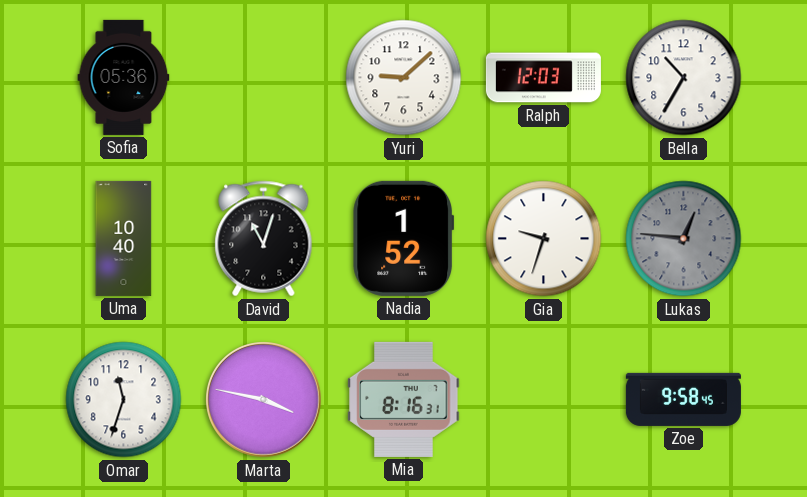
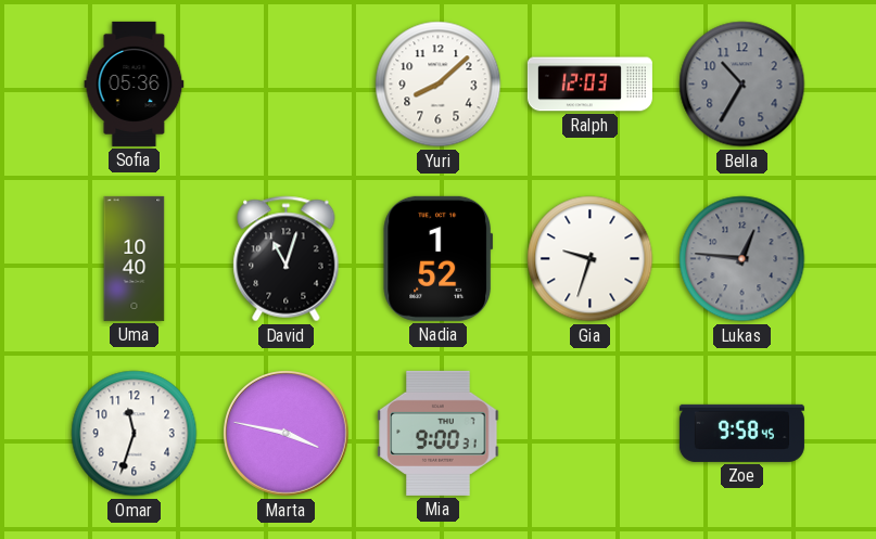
Yuri: 9:08 -> 8:08 (439, 85)
Bella dial: white -> grey (742, 85)
Mia: 8:16 -> 9:00 (439, 433)
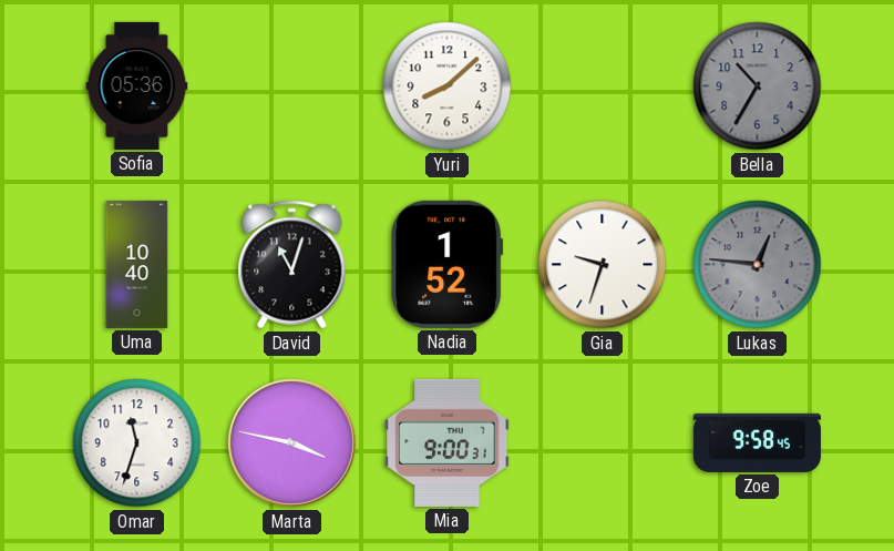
Ralph: 12:03 -> none (589, 85)
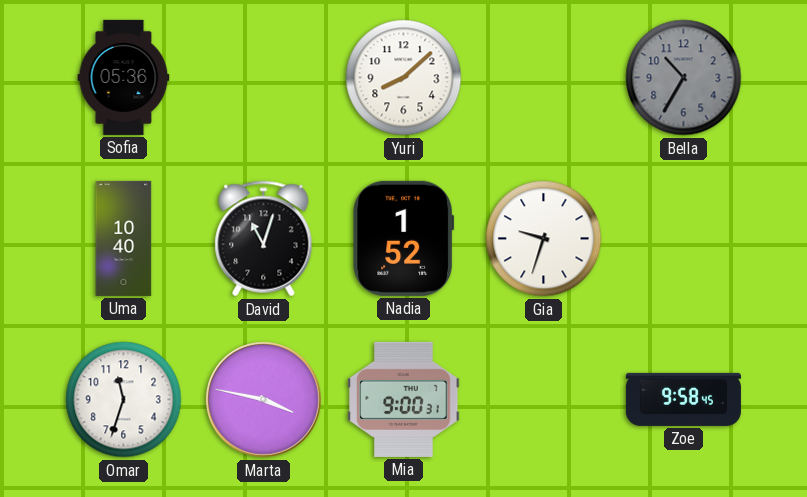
Lukas: 12:46 -> none (758, 265)
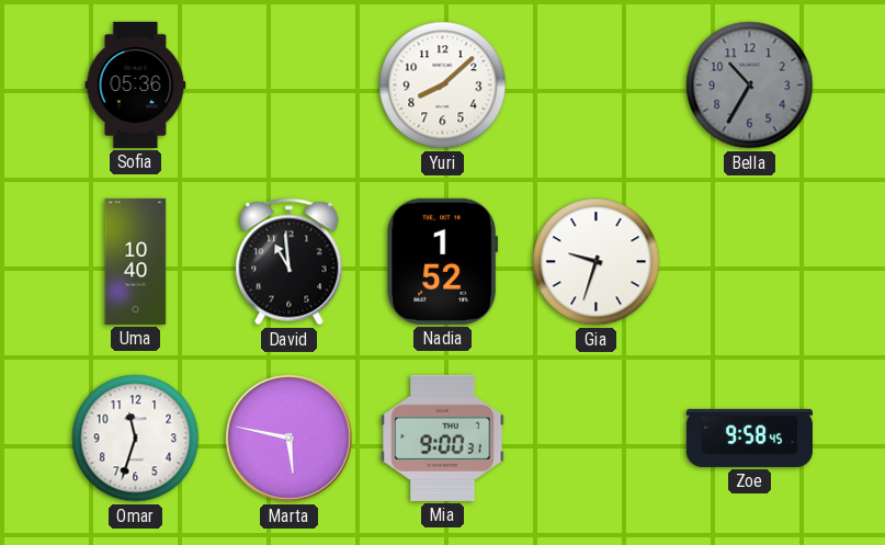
David: 11:03 -> 10:59 (290, 262)
Marta: 3:47 -> 5:47 (290, 439)
